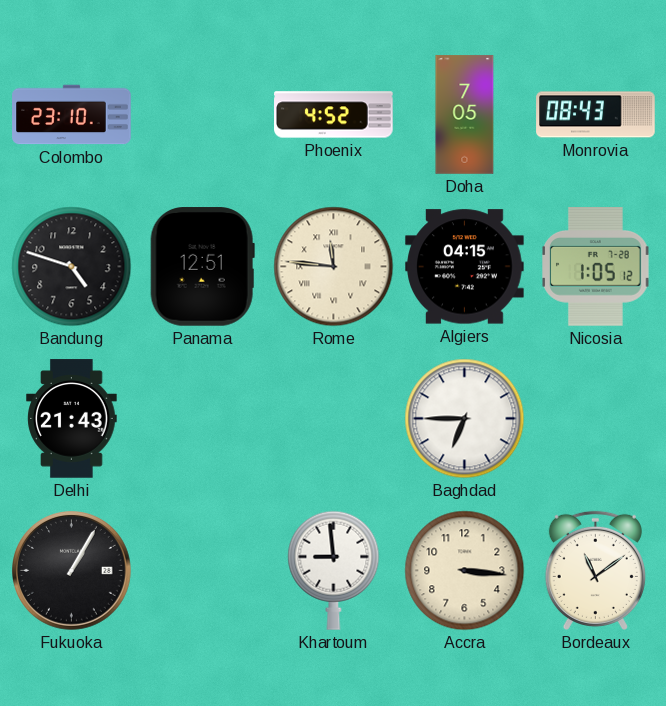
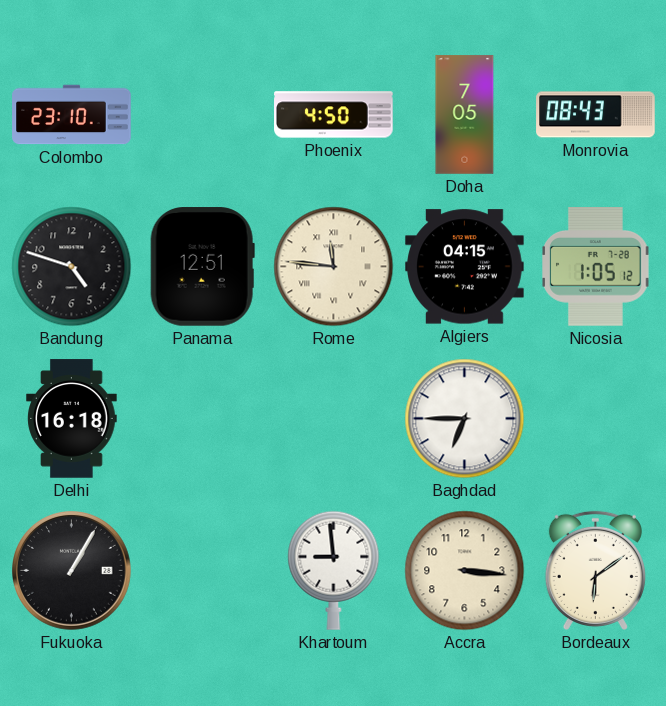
Phoenix: 4:52 -> 4:50 (334, 115)
Delhi: 21:43 -> 16:18 (72, 419)
Bordeaux: 11:09 -> 6:09 (595, 570)
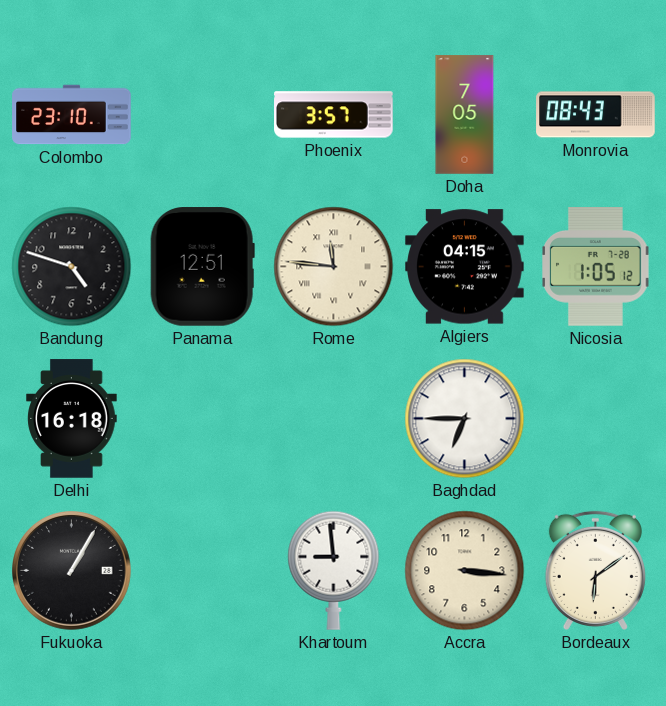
Phoenix: 4:50 -> 3:57 (334, 115)
